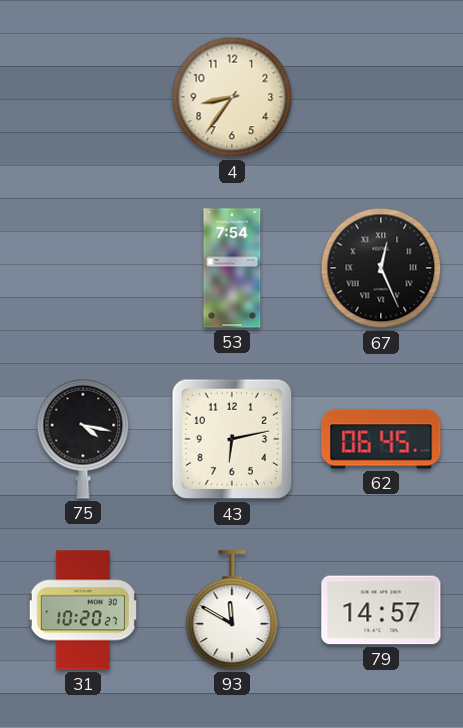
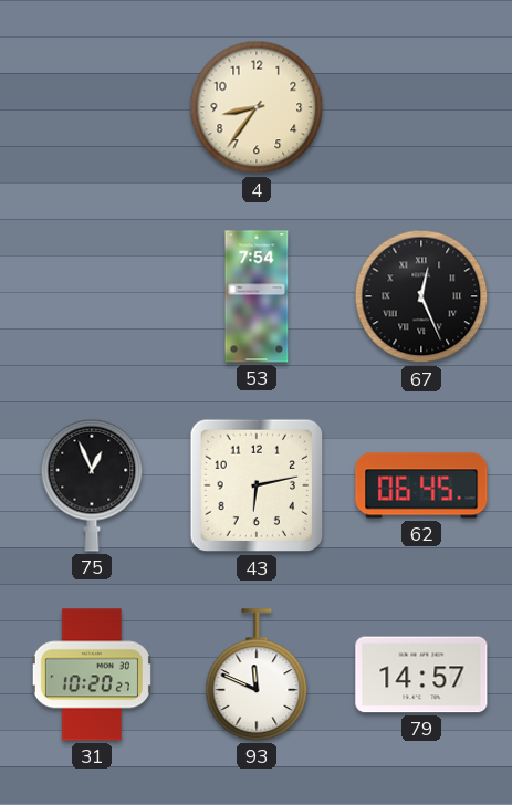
75: 4:17 -> 12:56 (92, 485)
93: 11:50 -> 11:49 (257, 675)
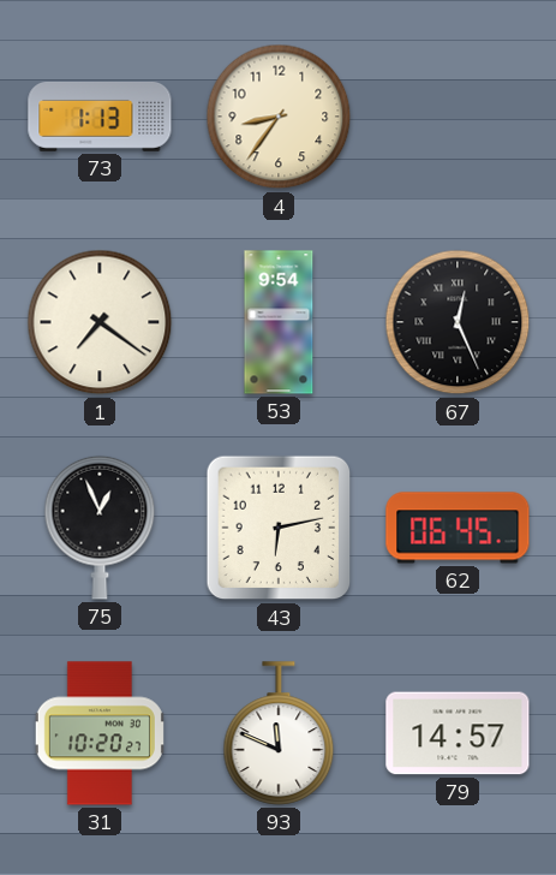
73: none -> 1:13 (100, 117)
1: none -> 7:21 (100, 322)
53: 7:54 -> 9:54 (279, 322)
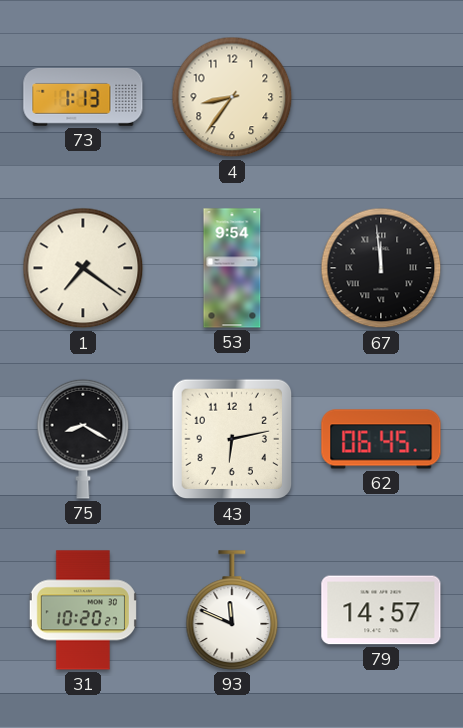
67: 12:26 -> 11:59 (381, 268)
75: 12:56 -> 8:20 (83, 439)
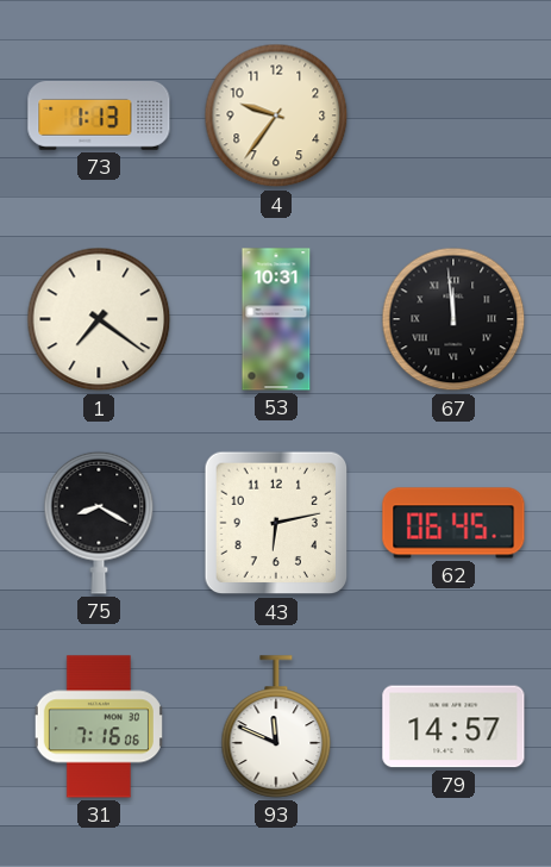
4: 8:36 -> 9:36 (276, 116)
53: 9:54 -> 10:31 (276, 319)
31: 10:20 -> 7:16 (99, 726)
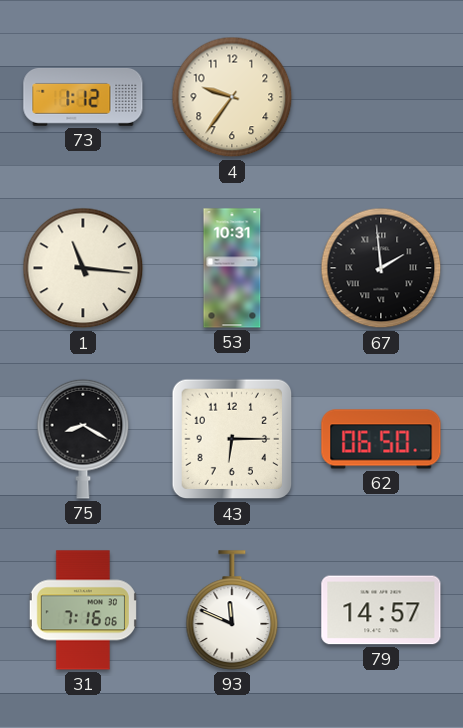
73: 1:13 -> 1:12 (83, 97)
1: 7:21 -> 11:16 (83, 268)
67: 11:59 -> 1:59 (381, 268)
43: 6:13 -> 6:15 (232, 439)
62: 06:45 -> 06:50 (381, 439)
